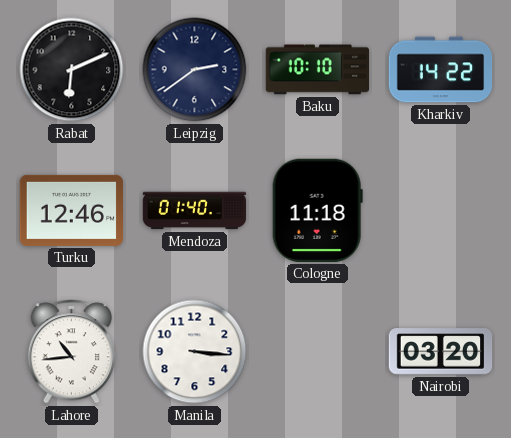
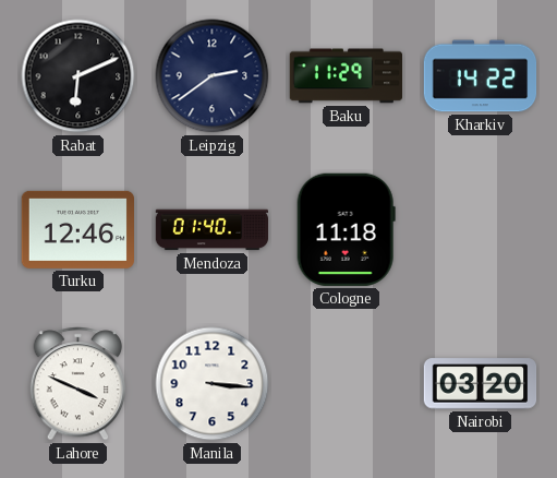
Baku: 10:10 -> 11:29 (346, 76)
Lahore: 10:44 -> 3:49 (78, 384)
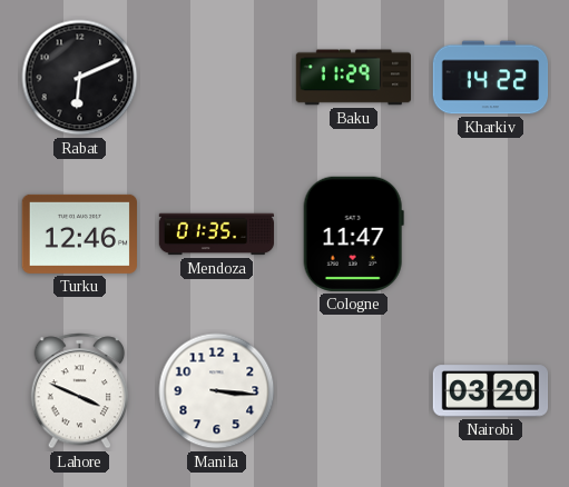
Leipzig: 2:39 -> none (213, 76)
Mendoza: 01:40 -> 01:35 (217, 235)
Cologne: 11:18 -> 11:47 (353, 233)
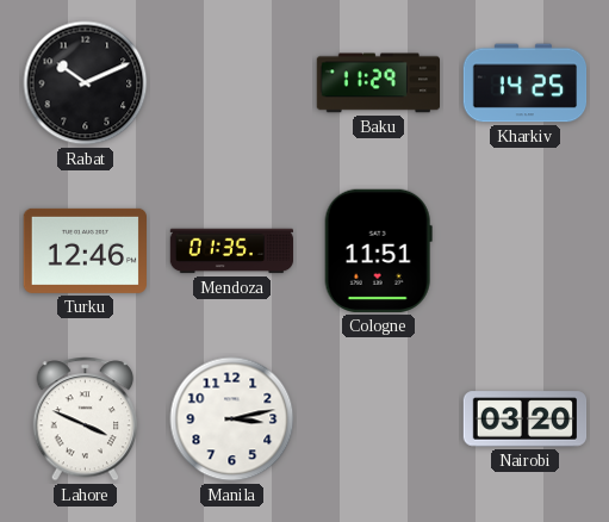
Rabat: 6:11 -> 10:11 (86, 83)
Kharkiv: 14:22 -> 14:25 (526, 83)
Cologne: 11:47 -> 11:51 (378, 250)
Manila: 3:16 -> 3:13 (232, 420)
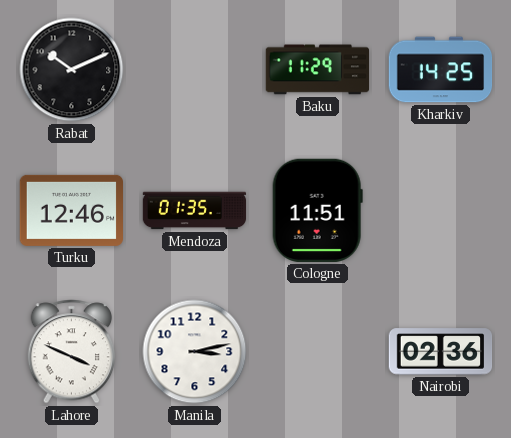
Nairobi: 03:20 -> 02:36 (441, 352)
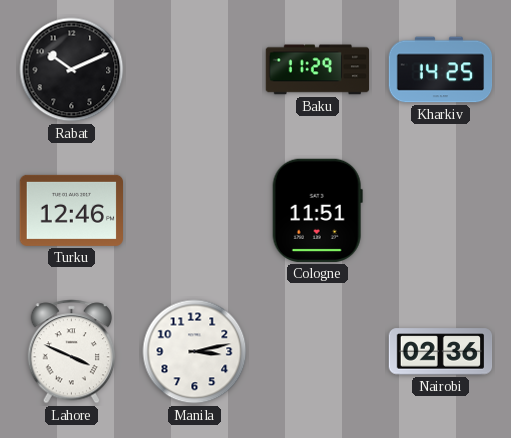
Mendoza: 01:35 -> none (195, 211)
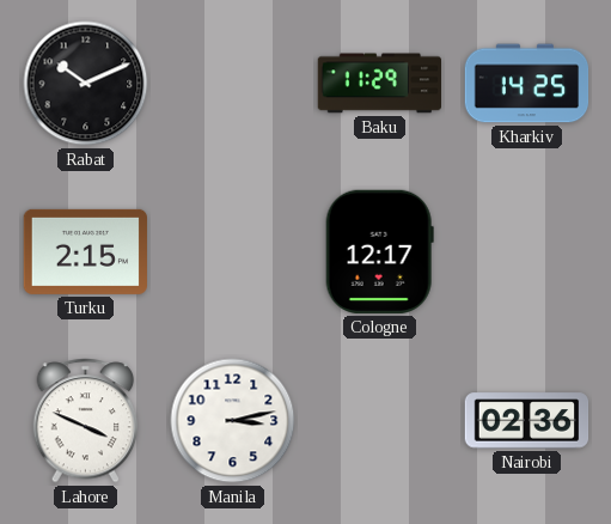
Turku: 12:46 -> 2:15 (85, 251)
Cologne: 11:51 -> 12:17 (379, 251)
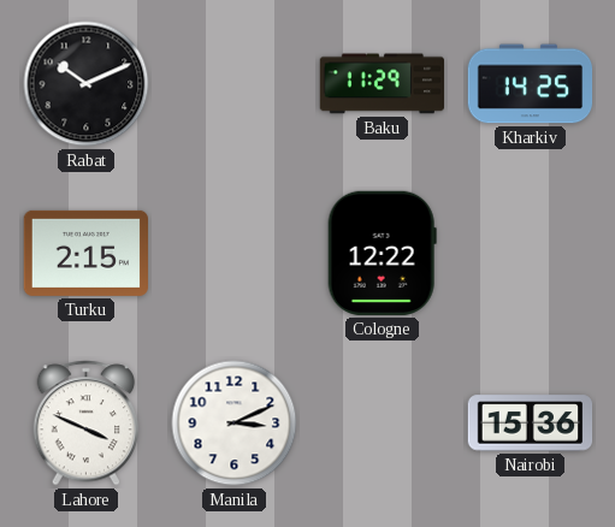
Cologne: 12:17 -> 12:22 (382, 253)
Manila: 3:13 -> 3:11 (235, 424)
Nairobi: 02:36 -> 15:36 (531, 424)
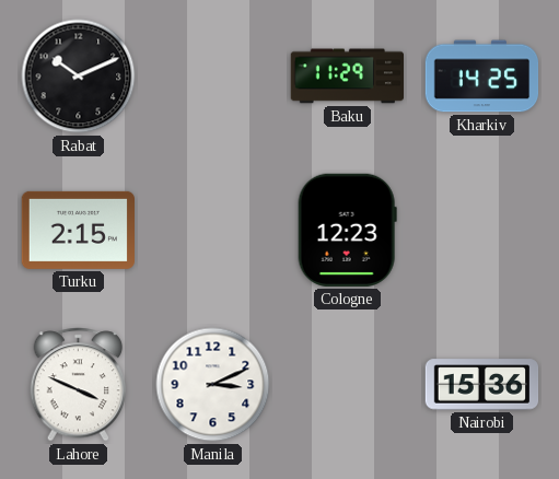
Cologne: 12:22 -> 12:23 (347, 230)
